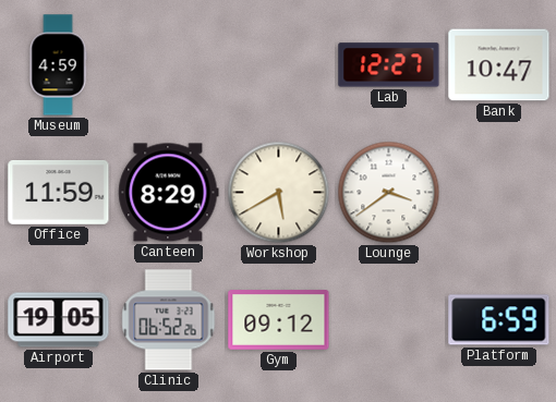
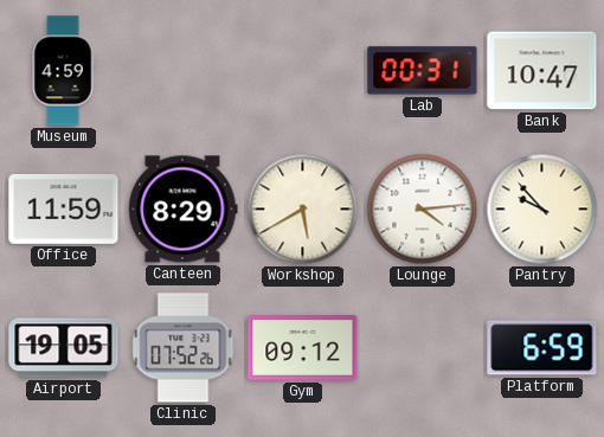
Lab: 12:27 -> 00:31 (423, 71)
Lounge: 3:39 -> 4:14 (423, 210)
Pantry: none -> 9:53 (542, 210)
Clinic: 06:52 -> 07:52 (184, 348)
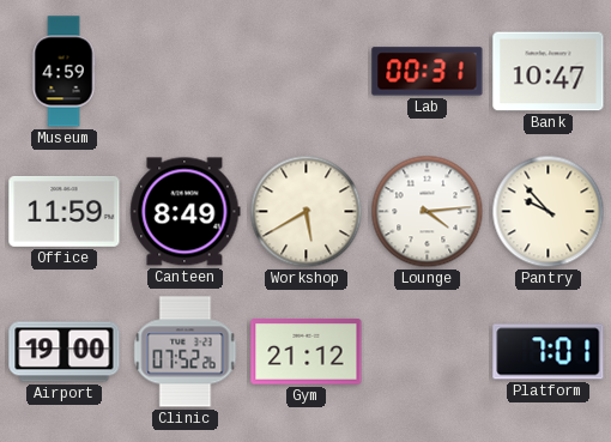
Canteen: 8:29 -> 8:49 (186, 212)
Airport: 19:05 -> 19:00 (65, 352)
Gym: 09:12 -> 21:12 (307, 352)
Platform: 6:59 -> 7:01 (549, 352)
